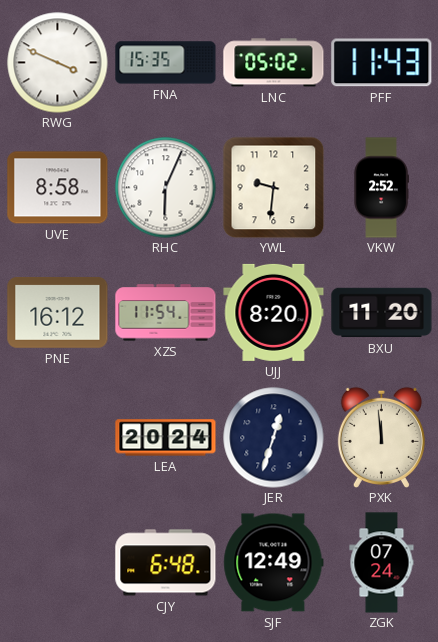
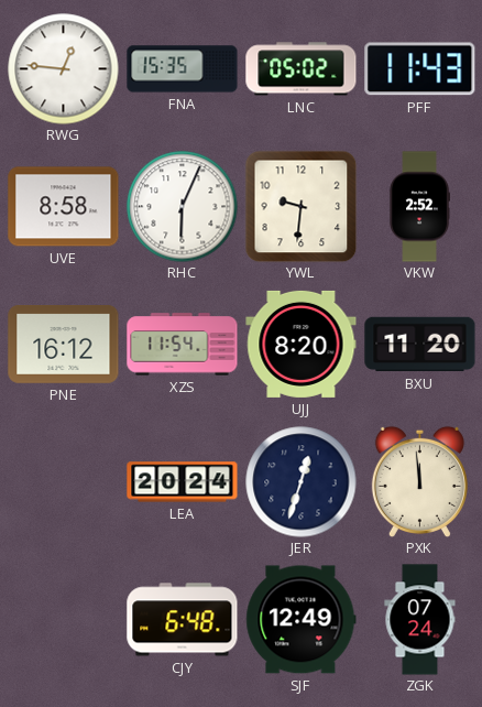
RWG: 3:49 -> 12:46 (64, 69)
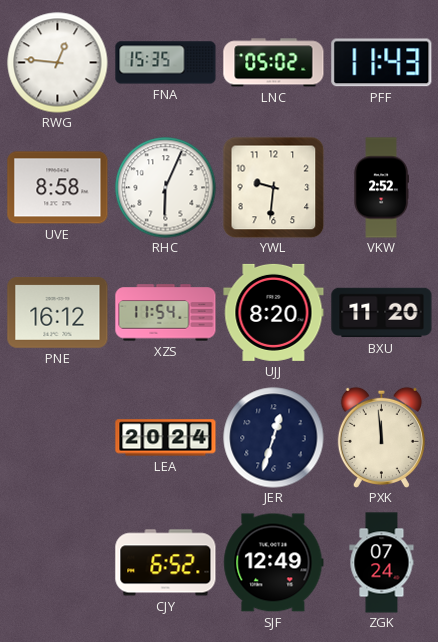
CJY: 6:48 -> 6:52 (166, 563)
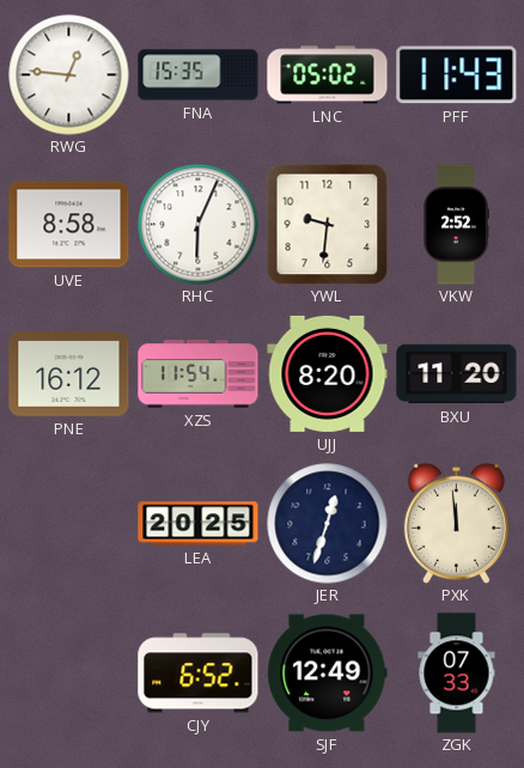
LEA: 20:24 -> 20:25 (199, 524)
ZGK: 07:24 -> 07:33 (457, 673)
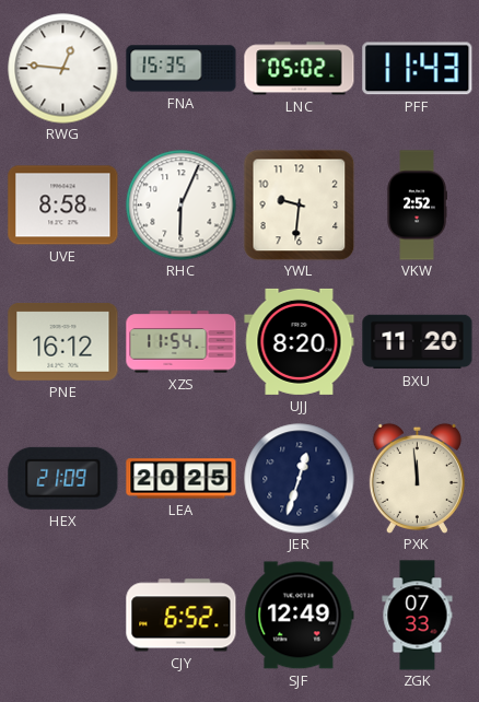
HEX: none -> 21:09 (63, 478)
